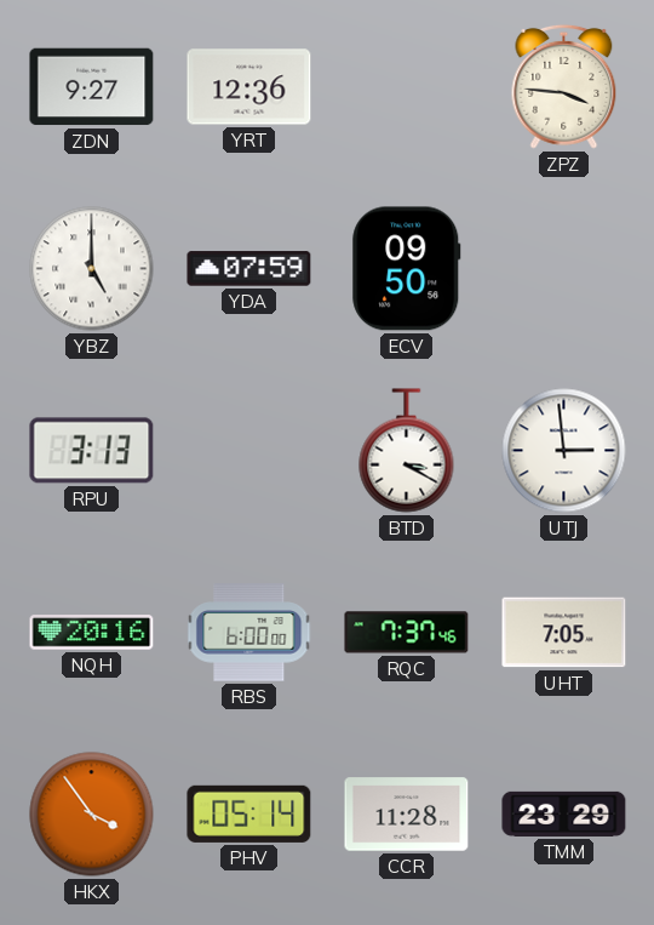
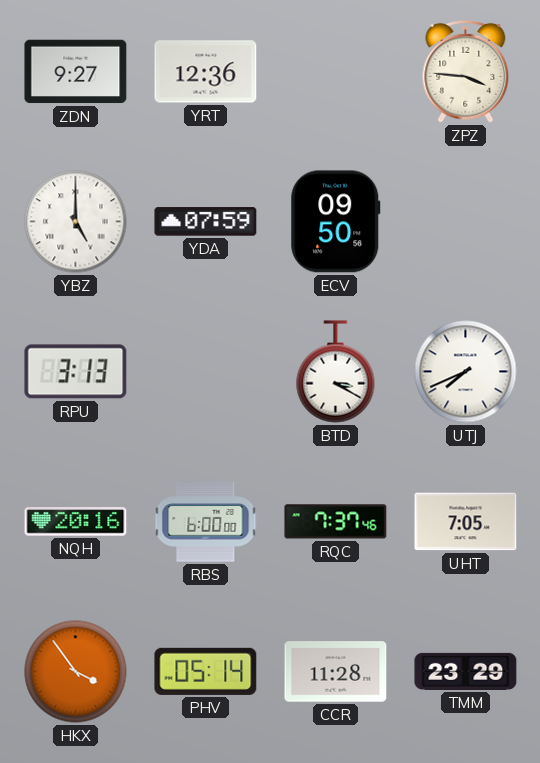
UTJ: 2:59 -> 7:41 (466, 372)
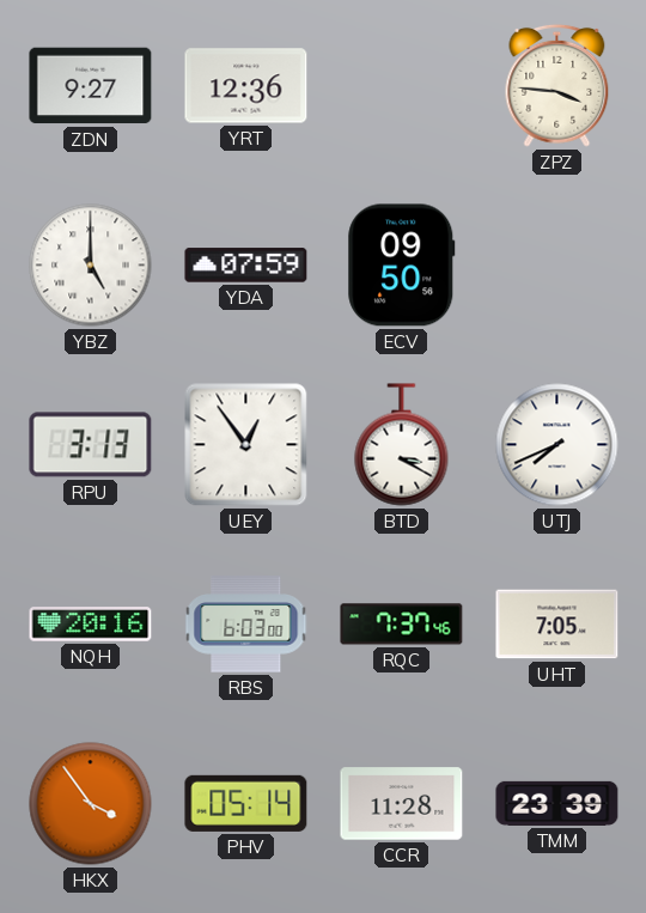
UEY: none -> 12:54 (246, 445)
RBS: 6:00 -> 6:03 (246, 625)
TMM: 23:29 -> 23:39 (557, 803)
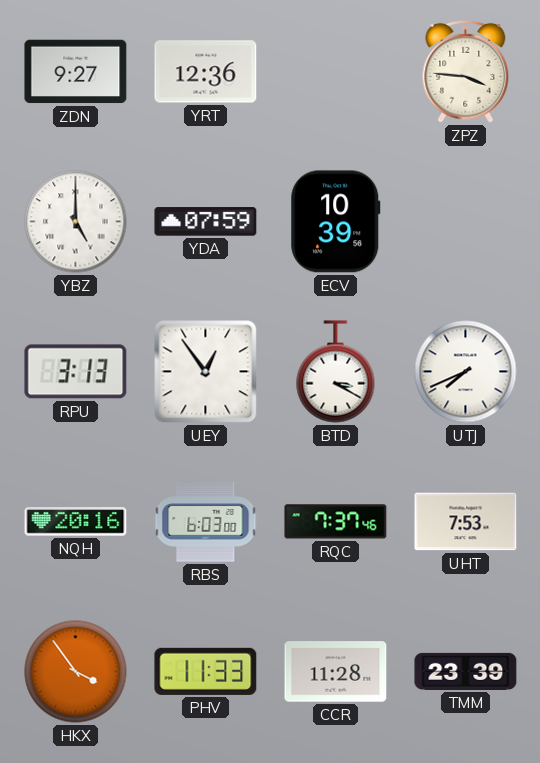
ECV: 09:50 -> 10:39 (336, 222)
UHT: 7:05 -> 7:53 (466, 522)
PHV: 05:14 -> 11:33 (206, 671)
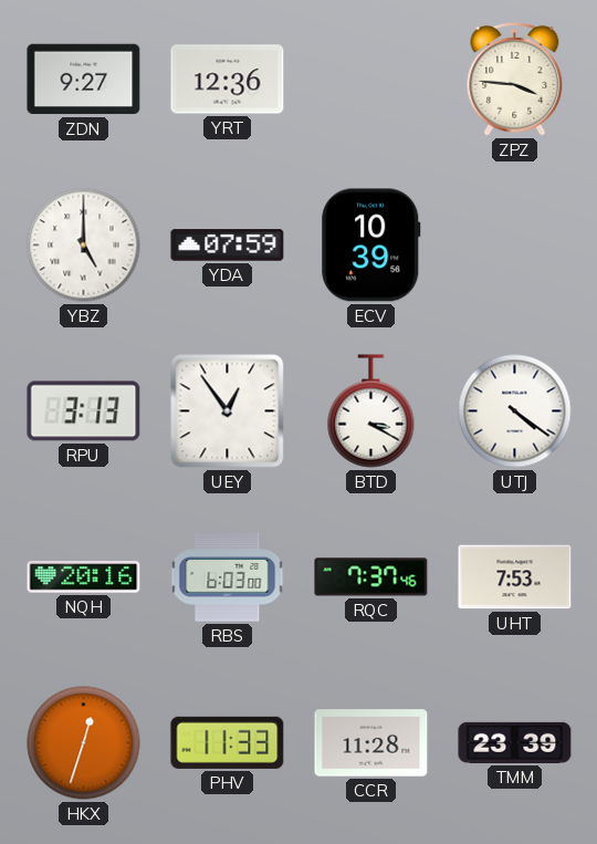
UTJ: 7:41 -> 4:21 (515, 411)
HKX: 3:54 -> 12:33 (84, 743)
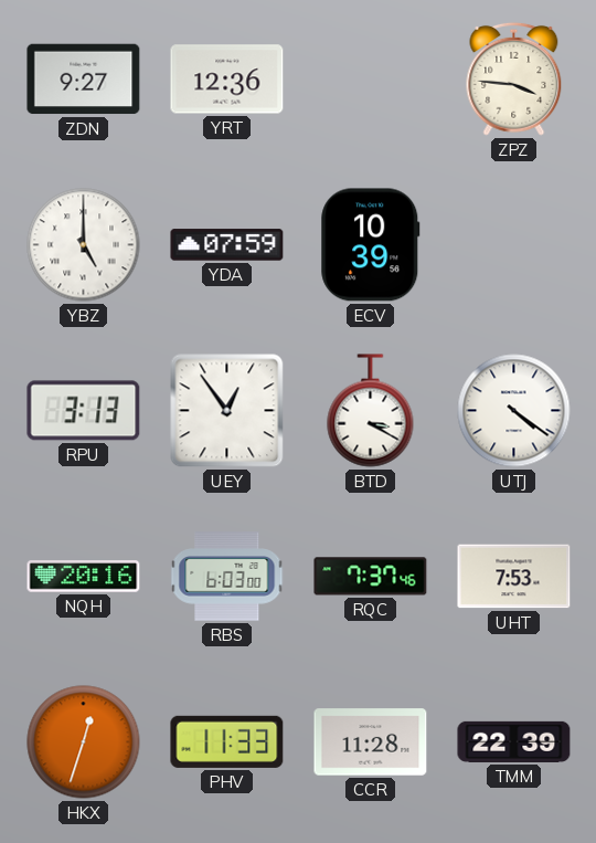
TMM: 23:39 -> 22:39 (514, 741)
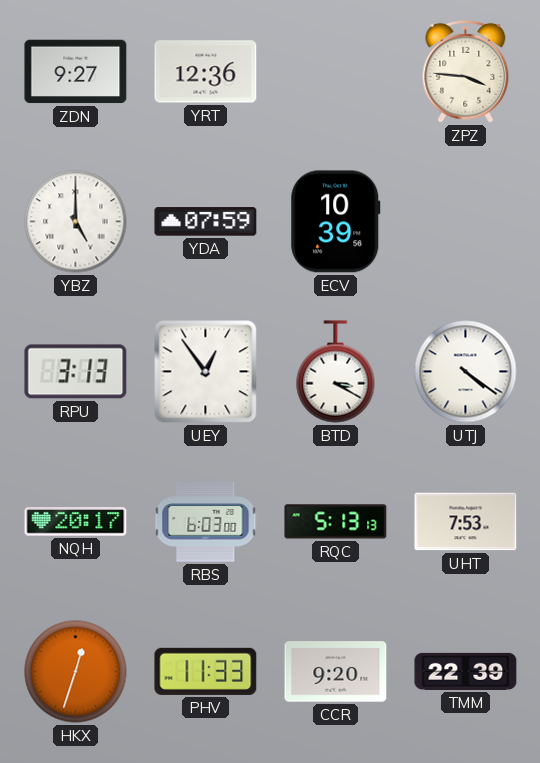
NQH: 20:16 -> 20:17 (76, 522)
RQC: 7:37 -> 5:13 (336, 522)
CCR: 11:28 -> 9:20 (336, 672)
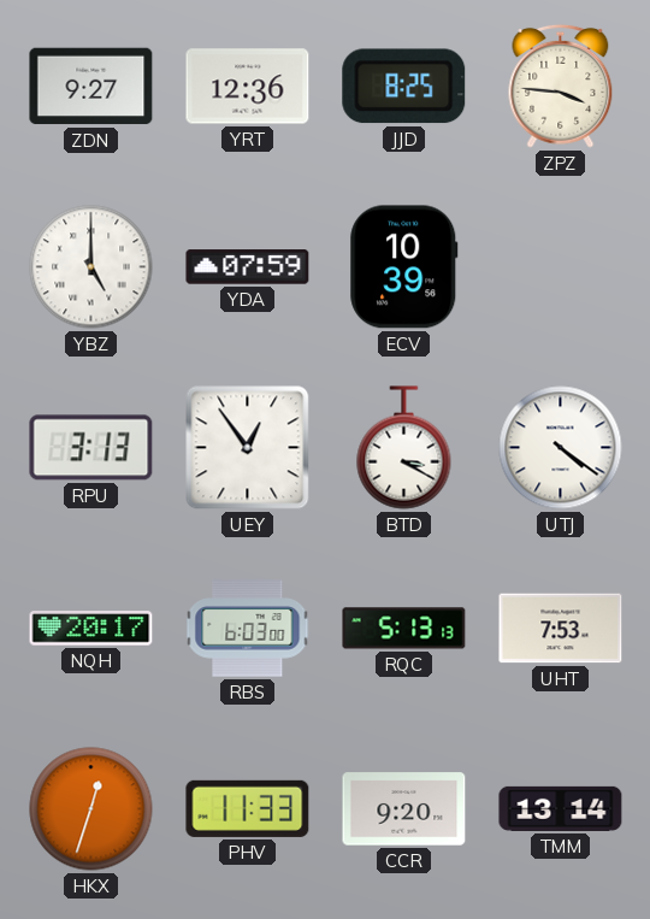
JJD: none -> 8:25 (404, 87)
TMM: 22:39 -> 13:14 (561, 808)
